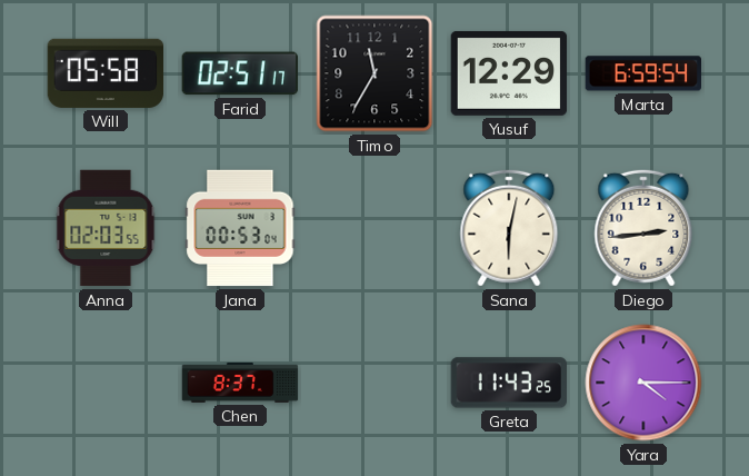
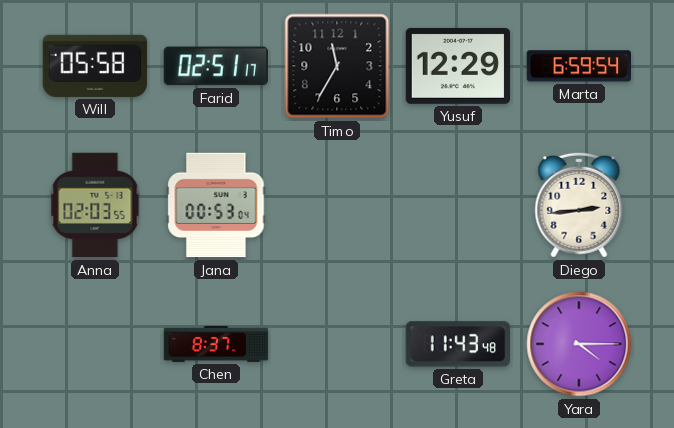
Sana: 6:02 -> none (509, 228)
Greta: 11:43:25 -> 11:43:48 (457, 344)
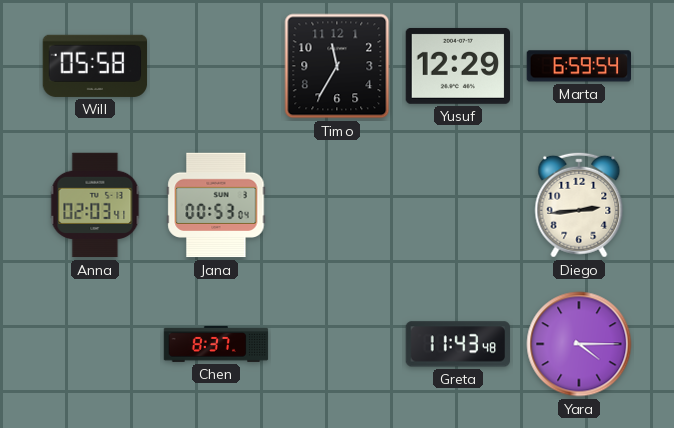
Farid: 02:51 -> none (216, 66)
Anna: 02:03:55 -> 02:03:41 (95, 205)
